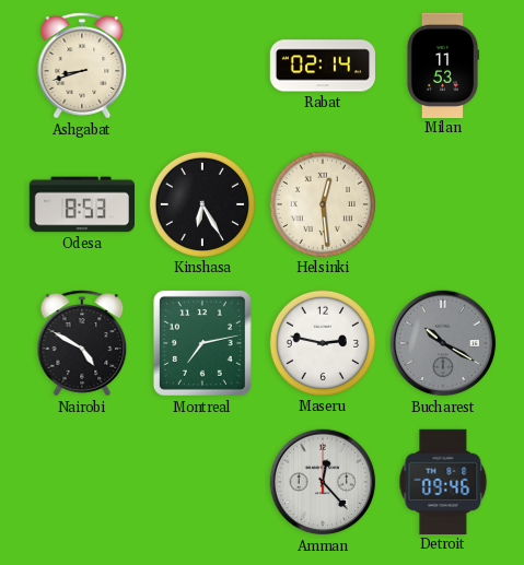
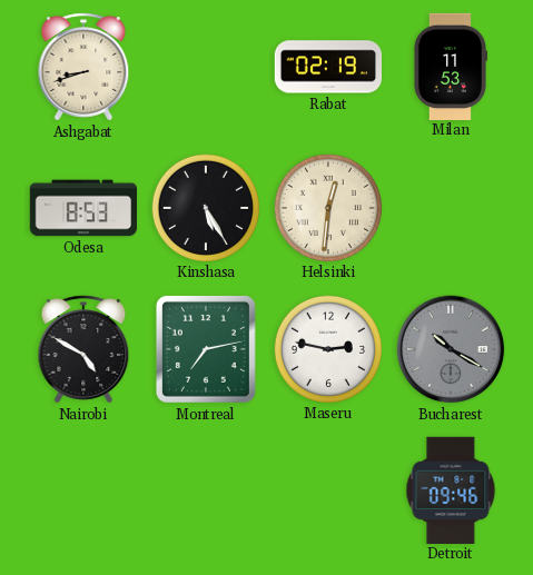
Rabat: 02:14 -> 02:19 (327, 67)
Kinshasa: 6:25 -> 5:25 (205, 207)
Helsinki: 12:29 -> 12:31 (327, 207)
Amman: 12:23 -> none (323, 482)
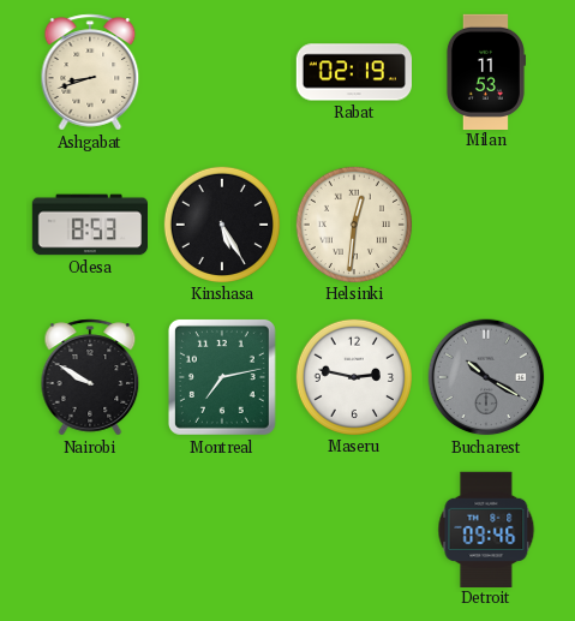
Nairobi: 4:50 -> 9:50 (90, 377)
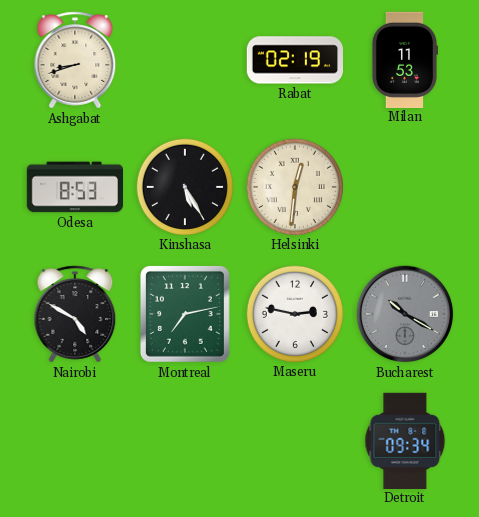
Nairobi: 9:50 -> 4:50 (75, 314)
Detroit: 09:46 -> 09:34 (405, 440)
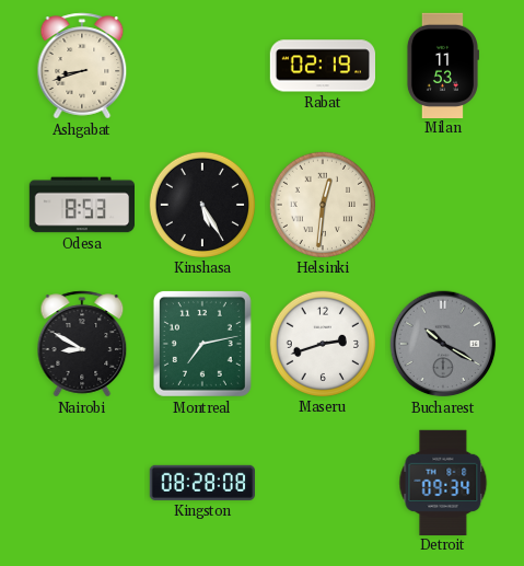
Nairobi: 4:50 -> 8:50 (82, 344)
Maseru: 2:47 -> 2:42 (322, 343)
Kingston: none -> 08:28 (201, 483)
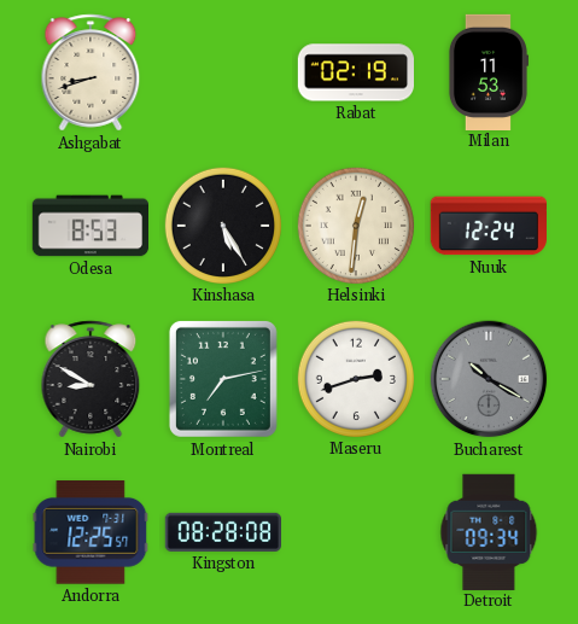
Nuuk: none -> 12:24 (487, 226)
Andorra: none -> 12:25 (91, 532)
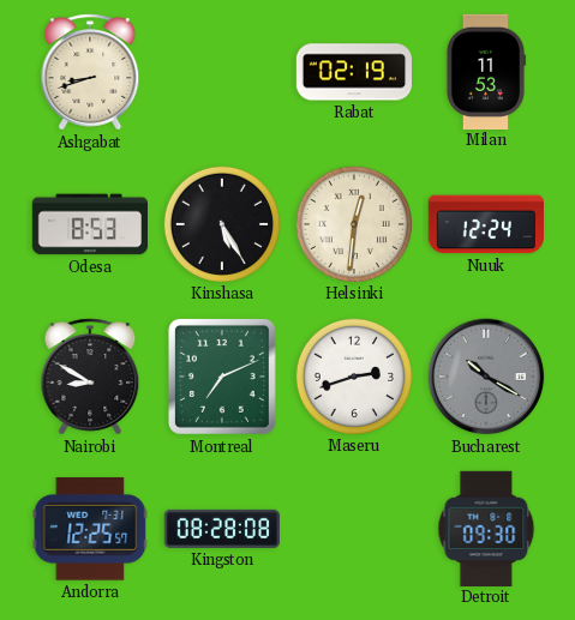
Montreal: 7:13 -> 7:11 (222, 377)
Detroit: 09:34 -> 09:30 (486, 528)
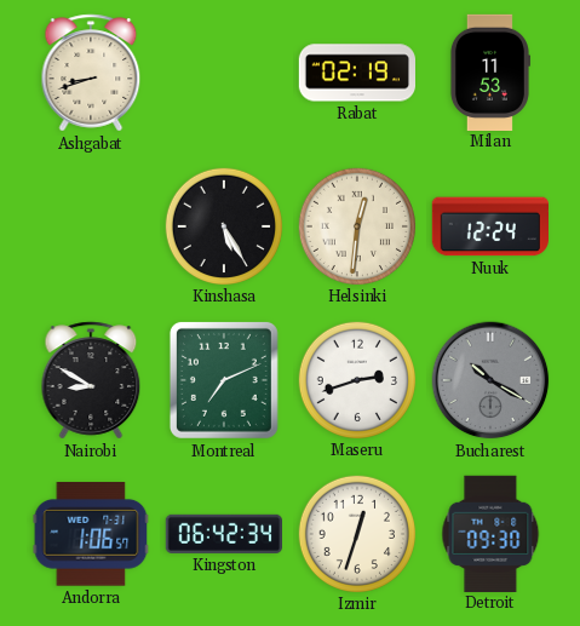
Odesa: 8:53 -> none (89, 224)
Andorra: 12:25 -> 1:06 (91, 534)
Kingston: 08:28 -> 06:42 (223, 534)
Izmir: none -> 12:33 (356, 533)
